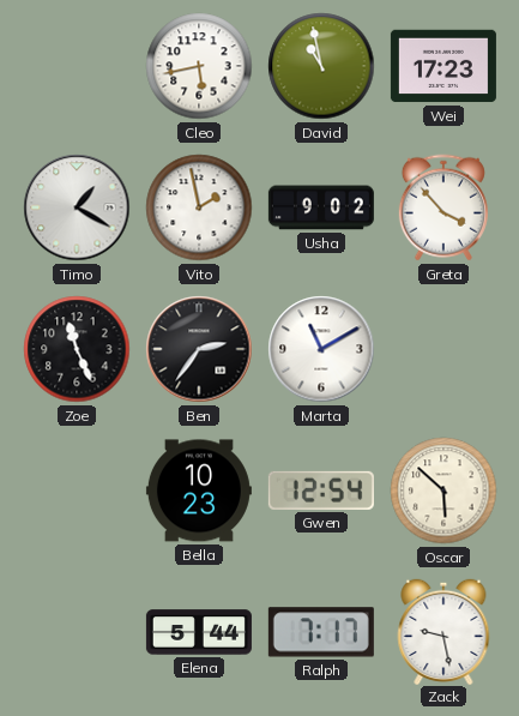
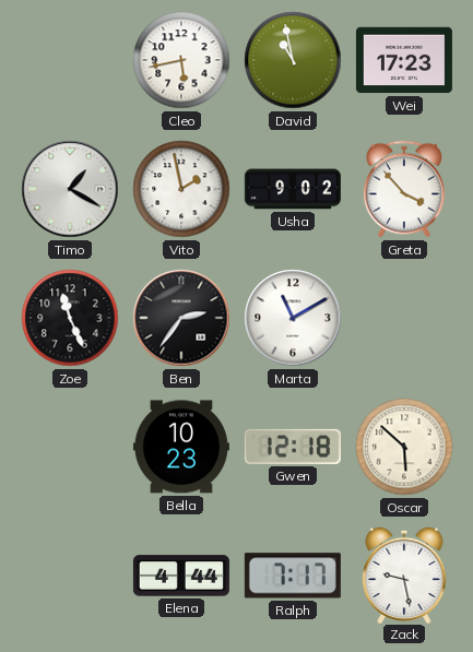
Gwen: 12:54 -> 12:18 (293, 447)
Elena: 5:44 -> 4:44 (181, 576)
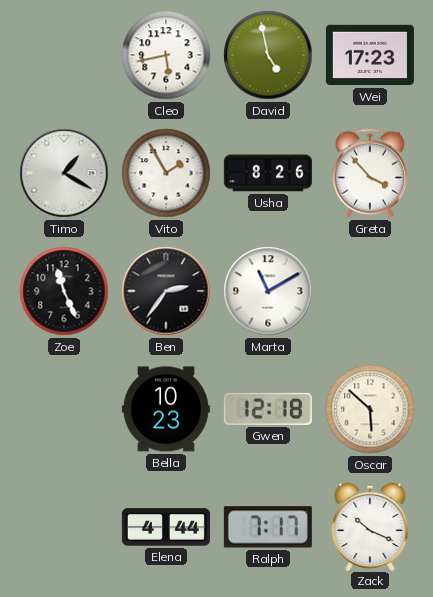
David: 10:58 -> 4:58 (268, 55)
Vito: 1:58 -> 1:55 (166, 173)
Usha: 9:02 -> 8:26 (268, 173)
Zack: 9:28 -> 10:19 (370, 526)
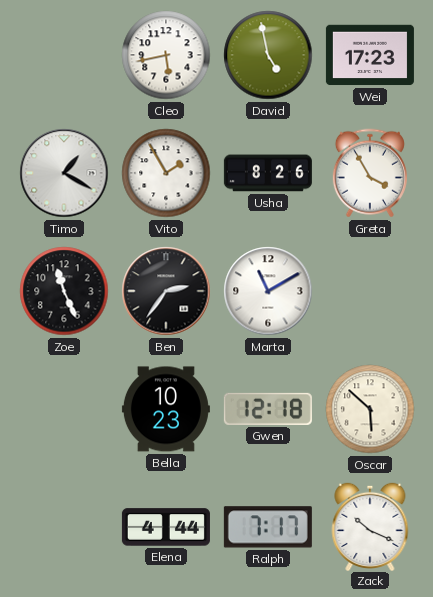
Greta: 3:53 -> 3:55 (370, 173)
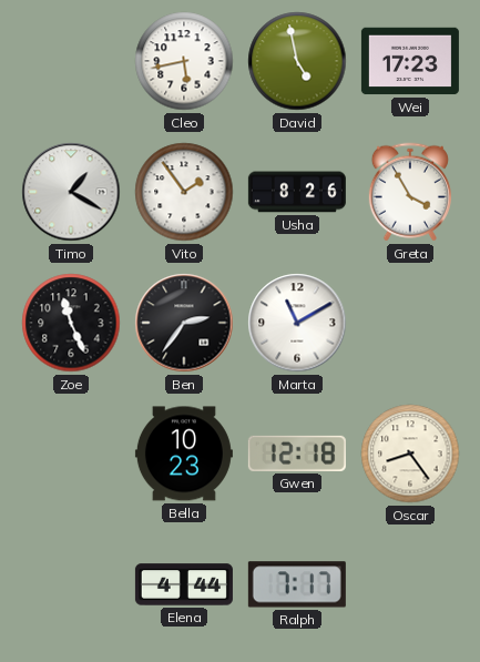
Vito: 1:55 -> 1:54 (184, 192)
Oscar: 5:52 -> 8:24 (410, 454)
Zack: 10:19 -> none (370, 526)
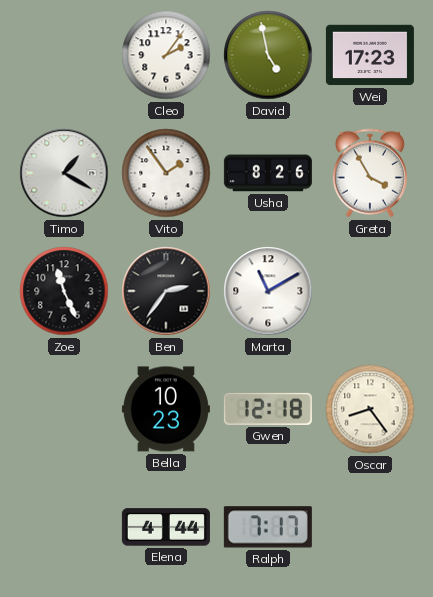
Cleo: 5:43 -> 2:06 (166, 55)
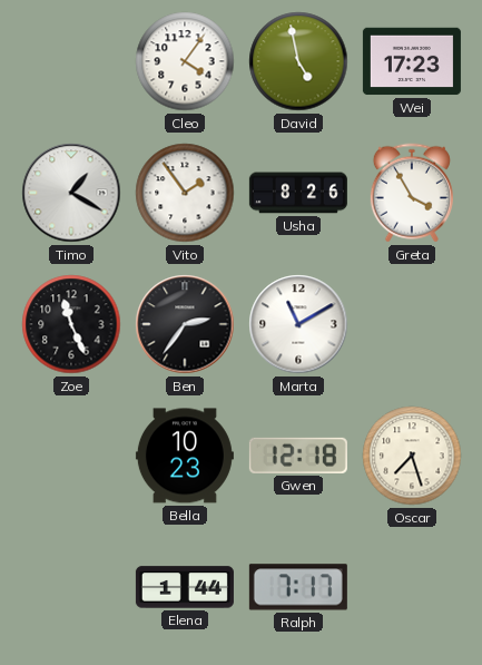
Cleo: 2:06 -> 4:06 (185, 61)
Oscar: 8:24 -> 7:27 (412, 456)
Elena: 4:44 -> 1:44 (185, 587)
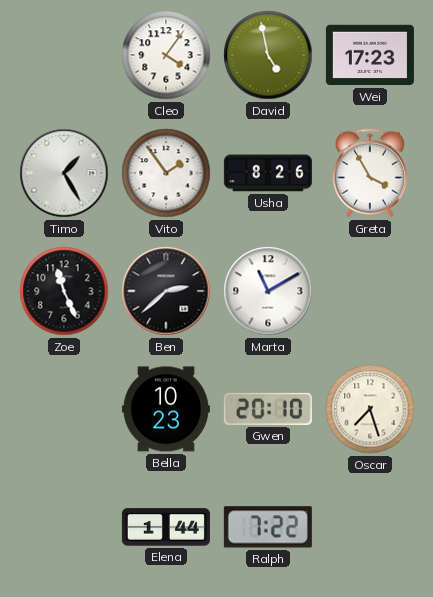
Timo: 1:20 -> 1:25 (64, 173)
Ben: 2:36 -> 2:38 (166, 291)
Gwen: 12:18 -> 20:10 (268, 409)
Ralph: 7:17 -> 7:22 (268, 527)
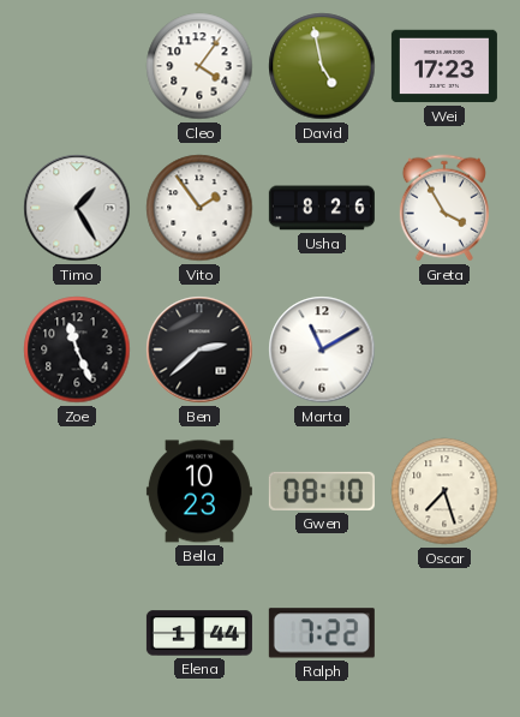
Gwen: 20:10 -> 08:10 (322, 491)
